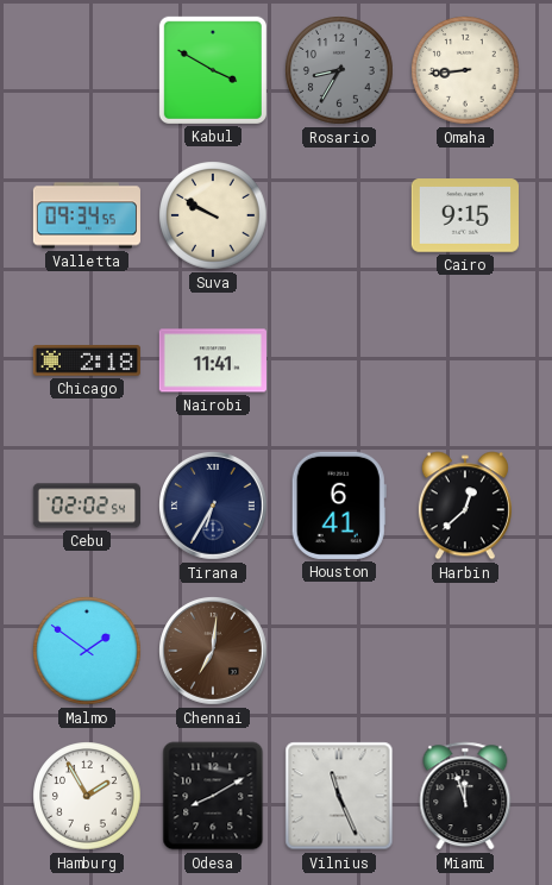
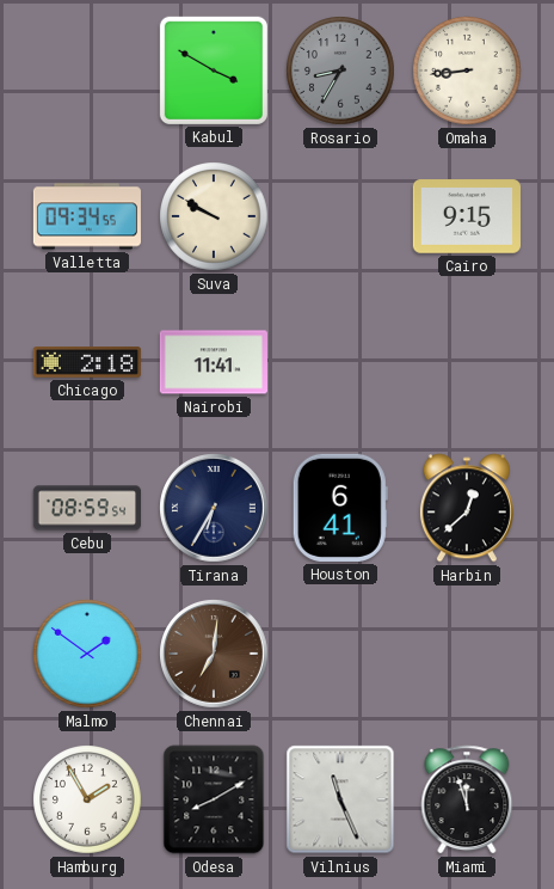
Cebu: 02:02 -> 08:59 (86, 508)
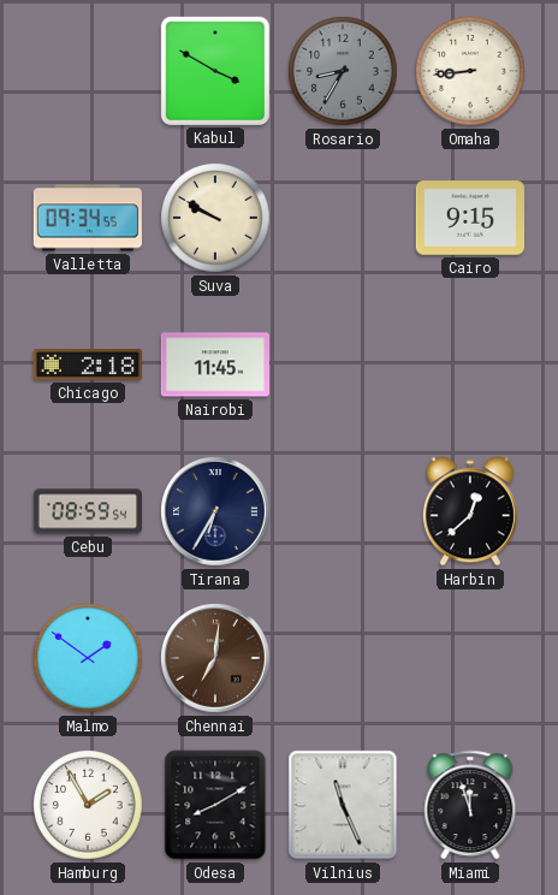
Nairobi: 11:41 -> 11:45 (215, 364)
Houston: 6:41 -> none (340, 508)
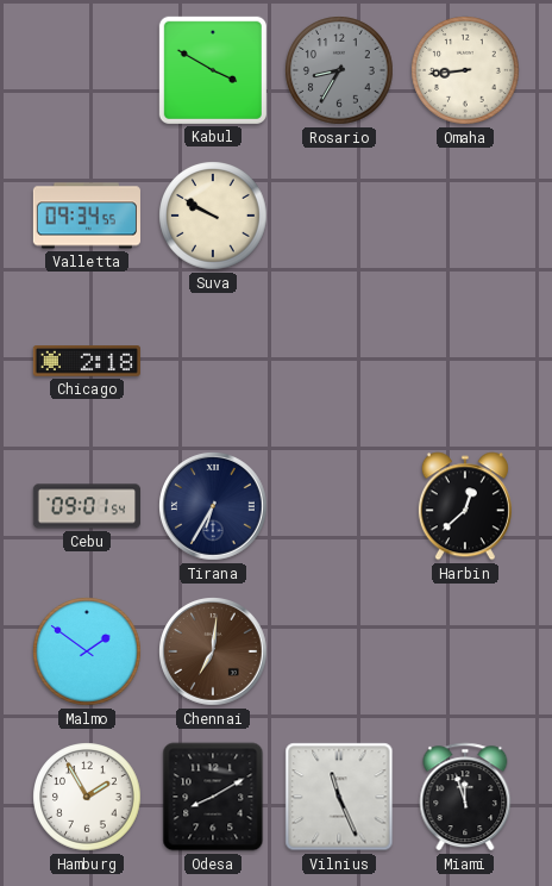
Cairo: 9:15 -> none (470, 218)
Nairobi: 11:45 -> none (215, 364)
Cebu: 08:59 -> 09:01 (86, 506)
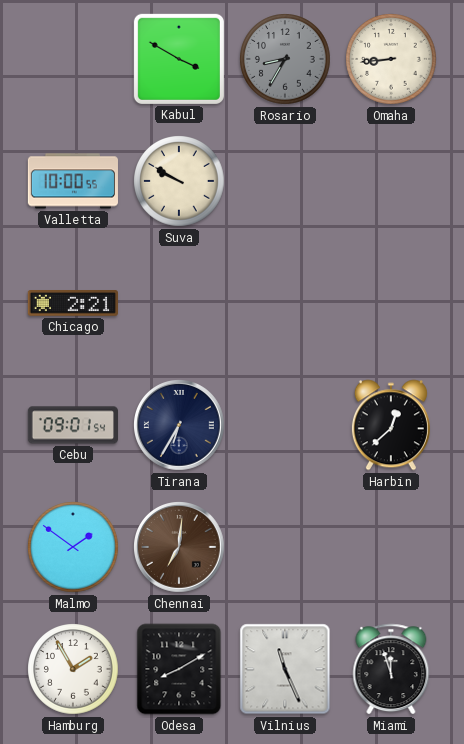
Valletta: 09:34 -> 10:00 (73, 181)
Chicago: 2:18 -> 2:21 (73, 304)
